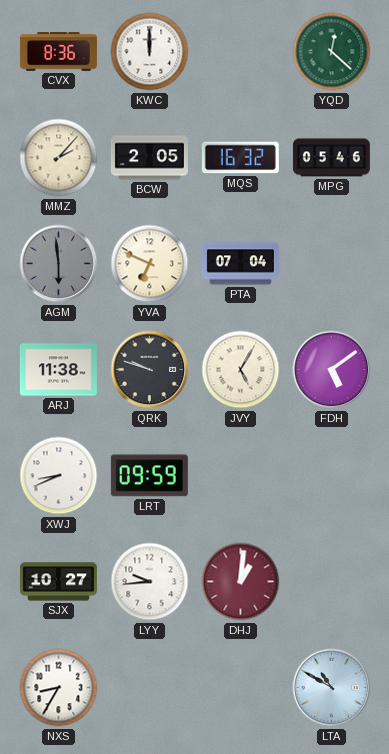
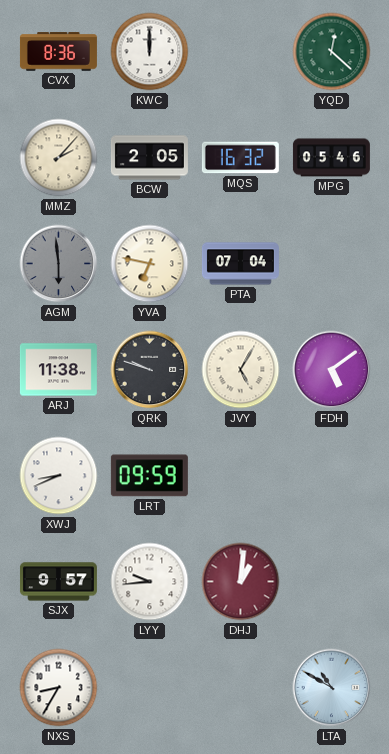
YVA: 6:49 -> 6:47 (150, 264)
SJX: 10:27 -> 9:57 (58, 582)
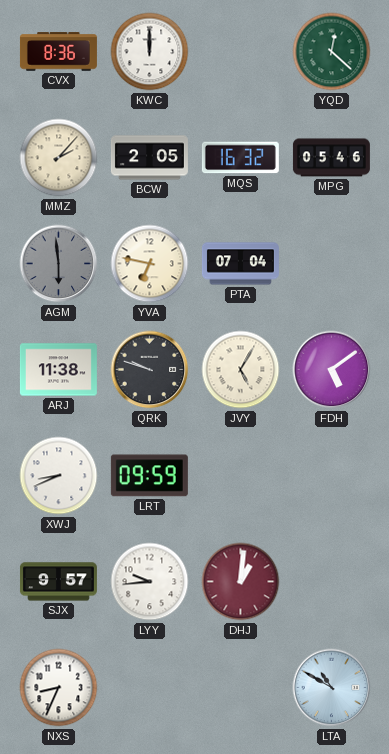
NXS: 8:35 -> 8:34 (59, 688)
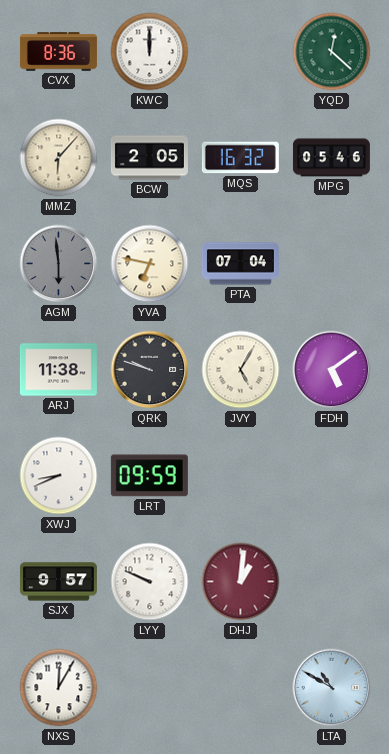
MMZ: 2:07 -> 6:07 (59, 158)
LYY: 9:44 -> 9:49 (150, 582)
NXS: 8:34 -> 12:05 (59, 688)
